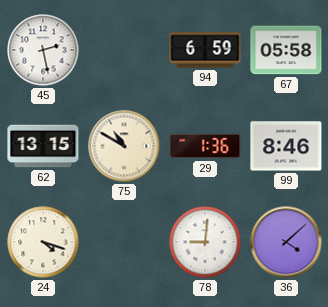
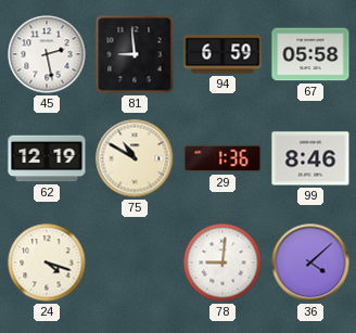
81: none -> 8:59 (135, 54)
62: 13:15 -> 12:19 (47, 158)
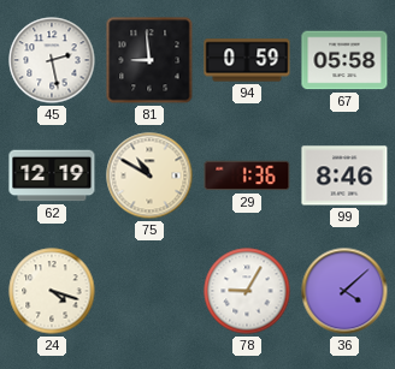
94: 6:59 -> 0:59 (247, 60)
78: 9:01 -> 9:05 (247, 291)
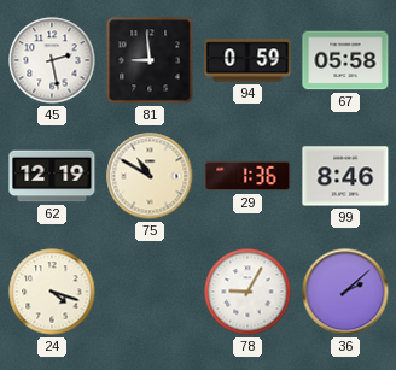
36: 4:08 -> 2:08 (345, 292)
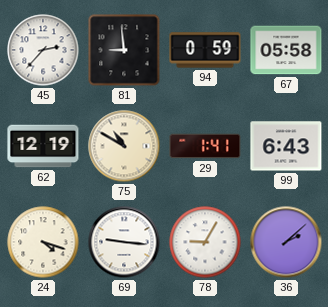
45: 2:28 -> 2:37 (43, 50)
29: 1:36 -> 1:41 (205, 146)
99: 8:46 -> 6:43 (286, 146)
69: none -> 9:16 (124, 242)
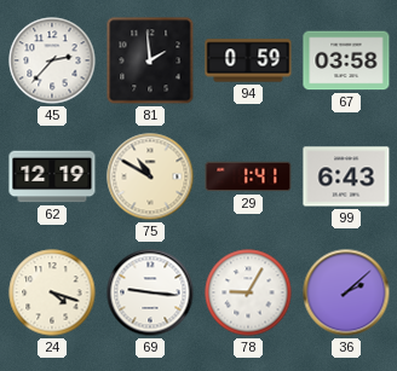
81: 8:59 -> 1:59 (150, 60)
67: 05:58 -> 03:58 (346, 60)
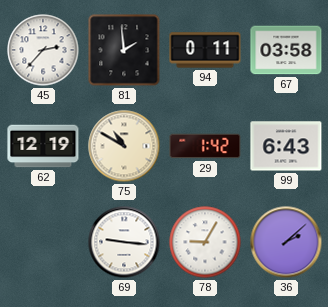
94: 0:59 -> 0:11 (205, 50)
29: 1:41 -> 1:42 (205, 146)
24: 4:18 -> none (52, 292)
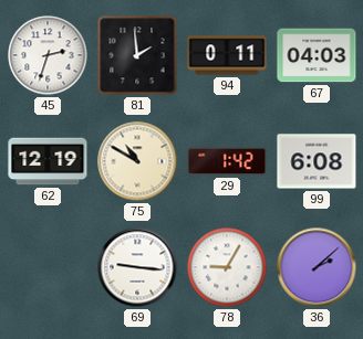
45: 2:37 -> 2:33 (48, 55)
67: 03:58 -> 04:03 (317, 55)
99: 6:43 -> 6:08 (317, 161)
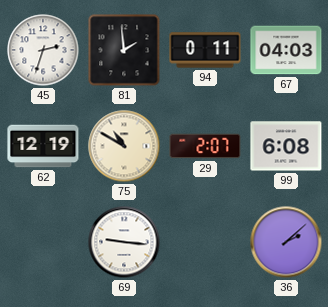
29: 1:42 -> 2:07 (205, 146)
78: 9:05 -> none (227, 267)
